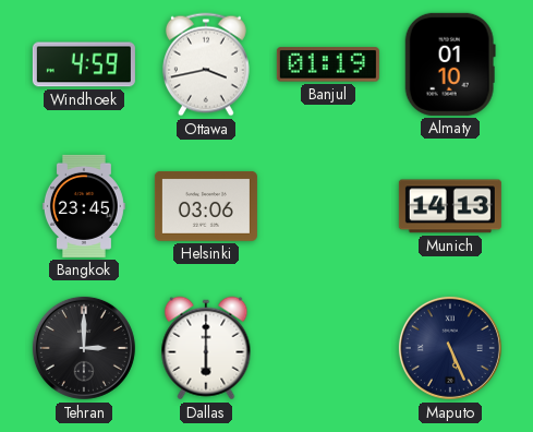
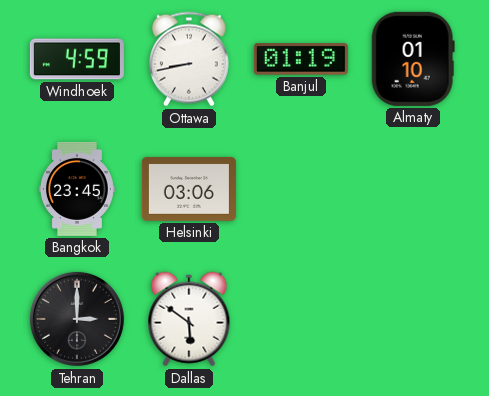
Ottawa: 3:43 -> 8:43 (189, 59)
Munich: 14:13 -> none (450, 206)
Dallas: 6:00 -> 5:51 (189, 319)
Maputo: 5:26 -> none (450, 348)
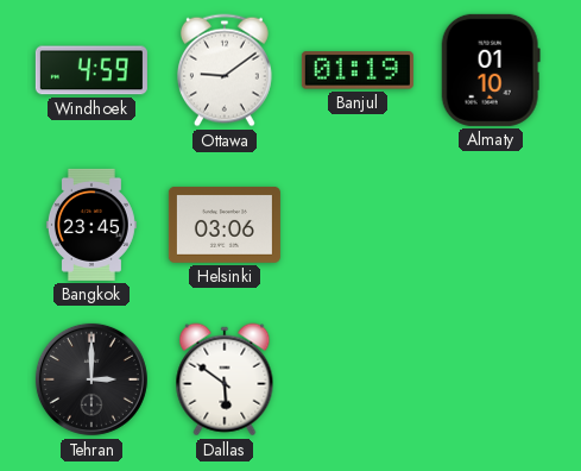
Ottawa: 8:43 -> 9:09 (225, 70)
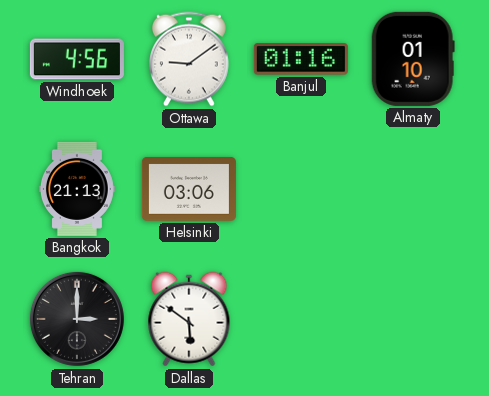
Windhoek: 4:59 -> 4:56 (77, 59)
Banjul: 01:19 -> 01:16 (301, 59)
Bangkok: 23:45 -> 21:13 (77, 189)
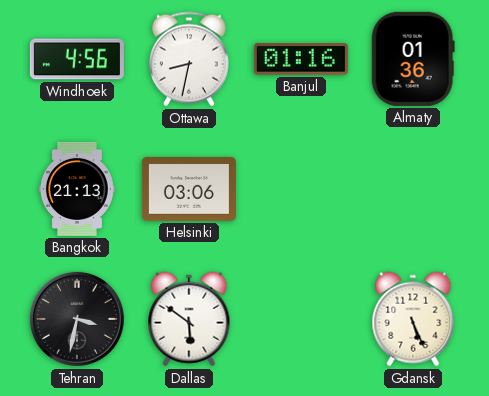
Ottawa: 9:09 -> 8:32 (189, 59)
Almaty: 01:10 -> 01:36 (413, 59)
Tehran: 3:00 -> 3:32 (77, 319)
Gdansk: none -> 5:26 (413, 319)
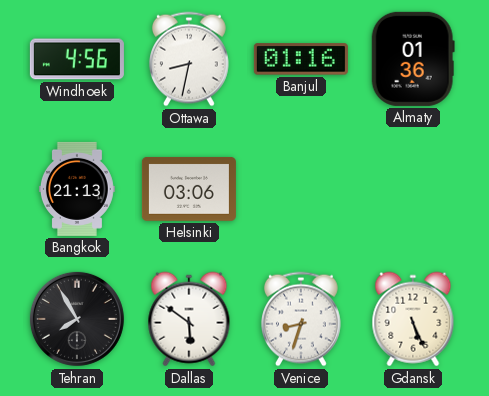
Tehran: 3:32 -> 7:55 (77, 319)
Venice: none -> 8:33 (301, 319)
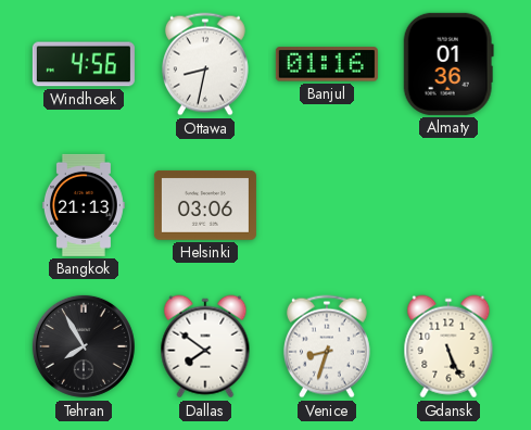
Dallas: 5:51 -> 7:51 (205, 346)
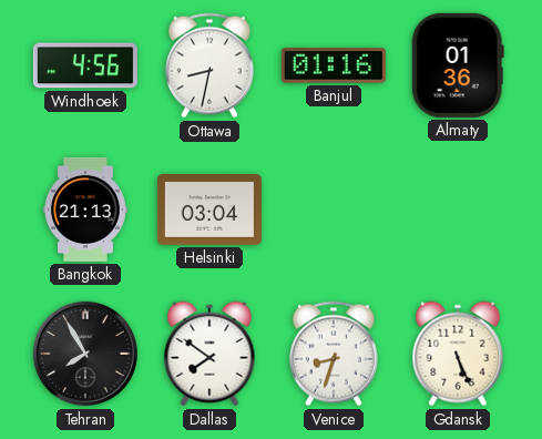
Helsinki: 03:06 -> 03:04 (209, 210)
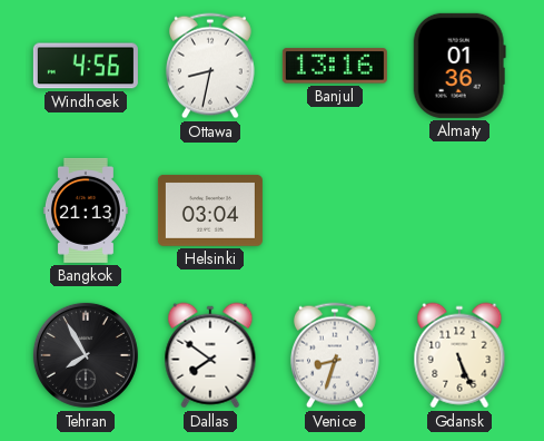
Banjul: 01:16 -> 13:16 (335, 66)
